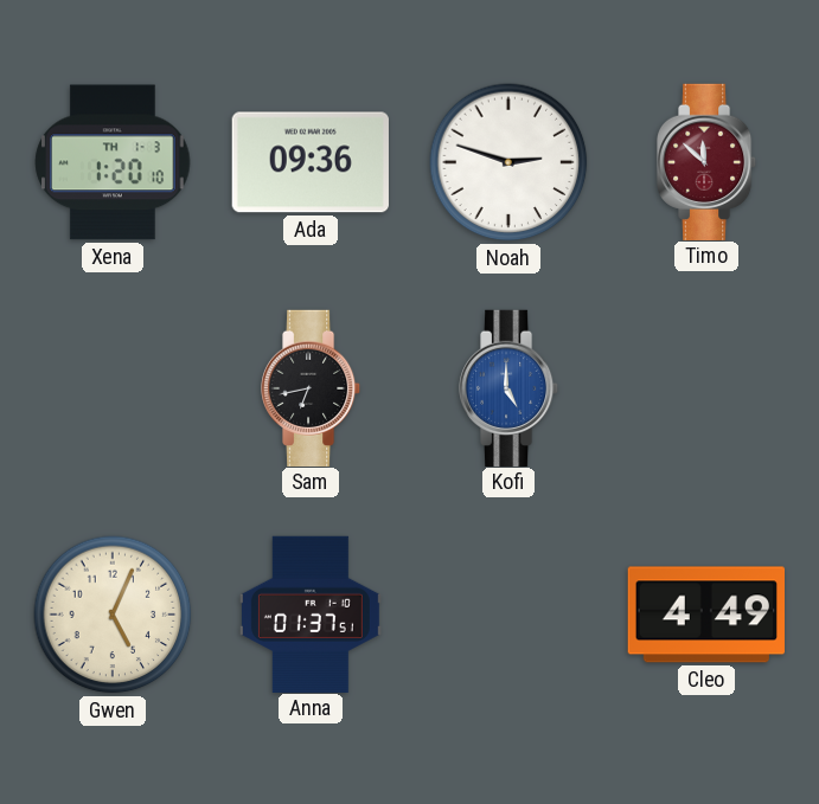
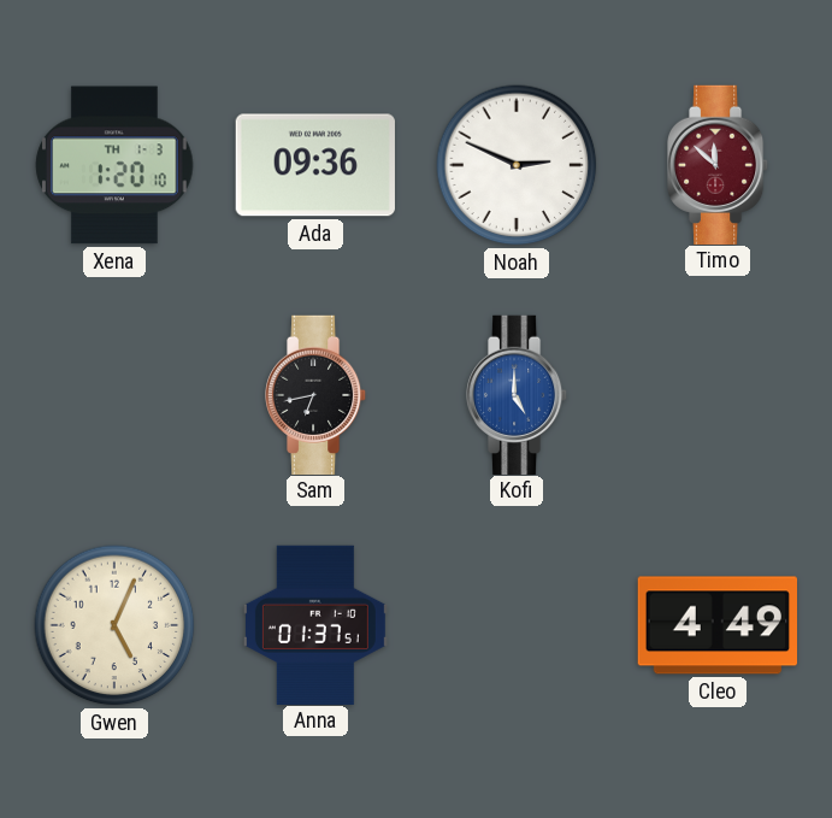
Noah: 2:48 -> 2:49 (517, 165)
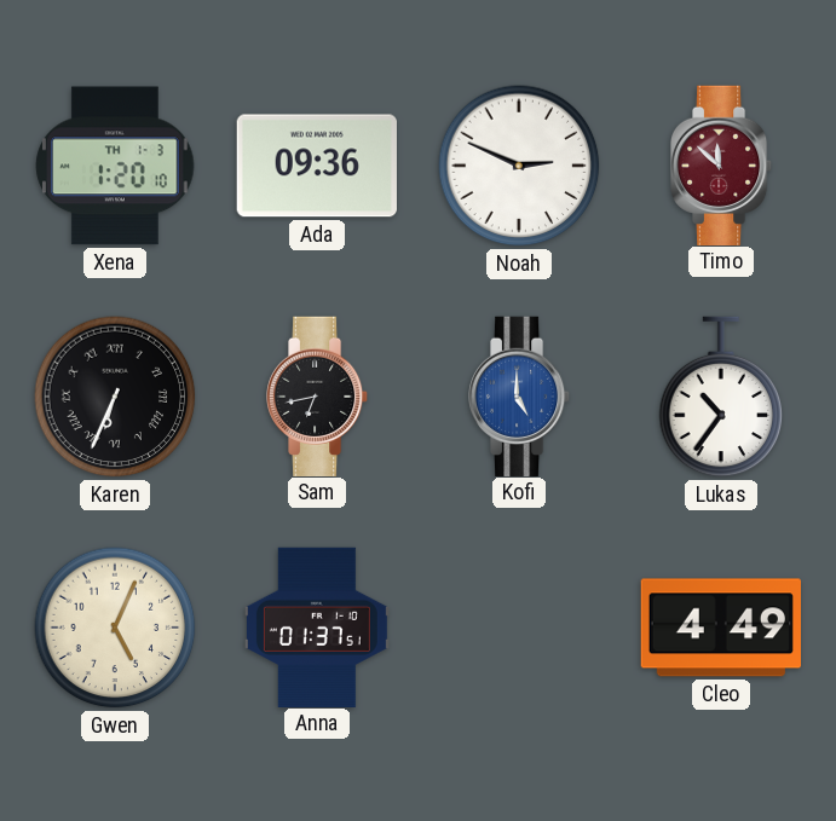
Karen: none -> 6:34 (115, 397)
Lukas: none -> 10:36 (721, 397)
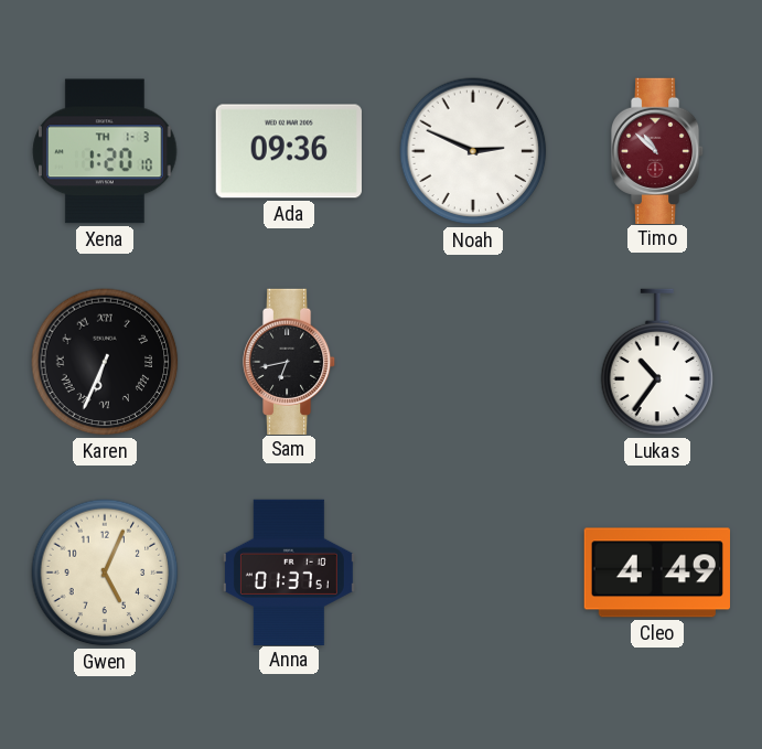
Timo: 11:52 -> 10:52 (657, 150)
Kofi: 5:00 -> none (519, 395)
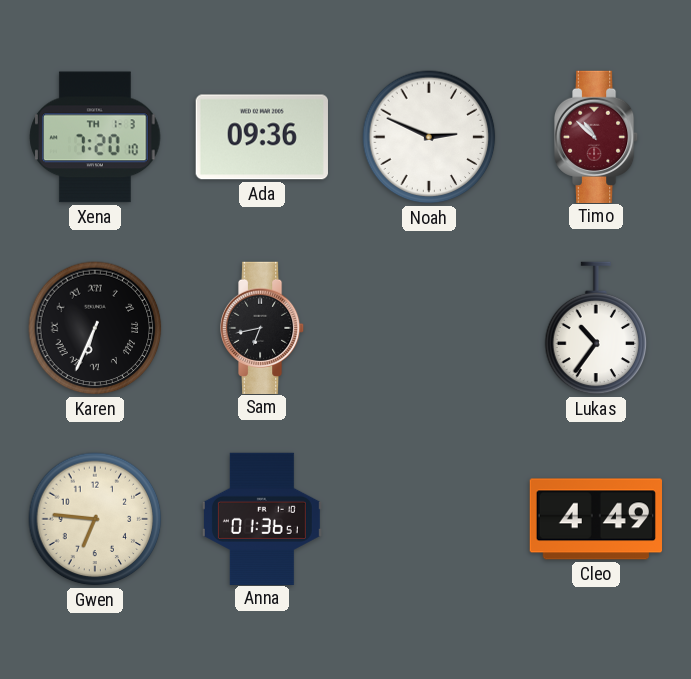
Xena: 1:20 -> 7:20 (95, 137)
Gwen: 5:04 -> 6:46 (95, 519)
Anna: 01:37 -> 01:36 (262, 518)
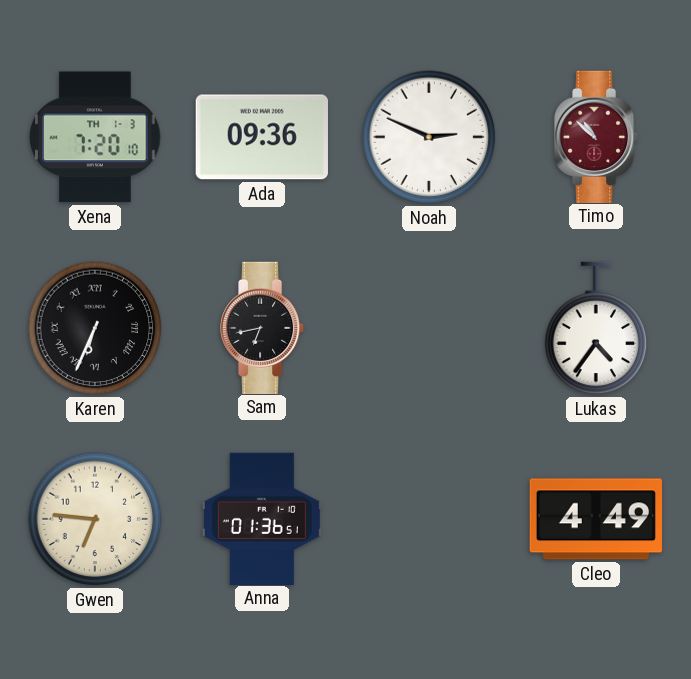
Lukas: 10:36 -> 4:36 (596, 328)
